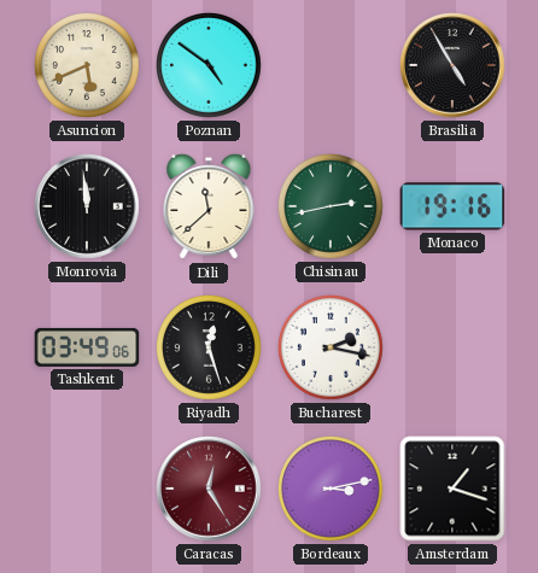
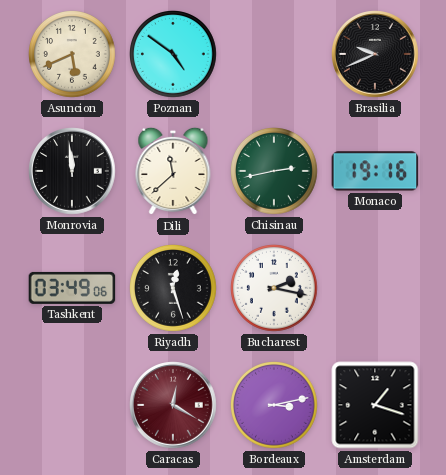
Brasilia: 4:55 -> 9:41 (375, 54)
Caracas: 12:25 -> 12:20 (173, 405)
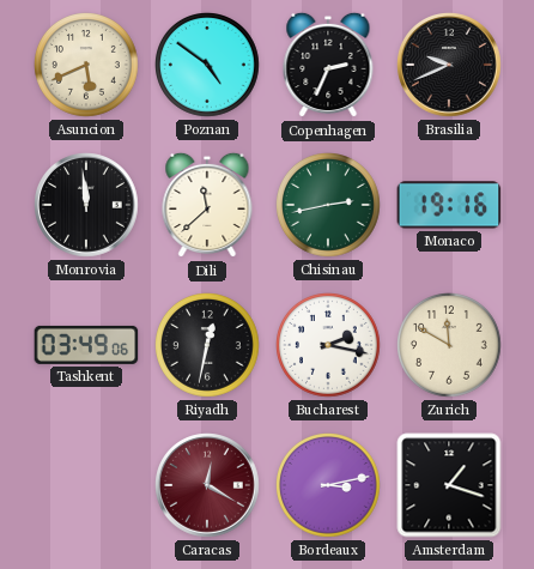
Copenhagen: none -> 2:34 (328, 65)
Riyadh: 12:27 -> 12:32 (208, 346)
Zurich: none -> 11:50 (450, 346)
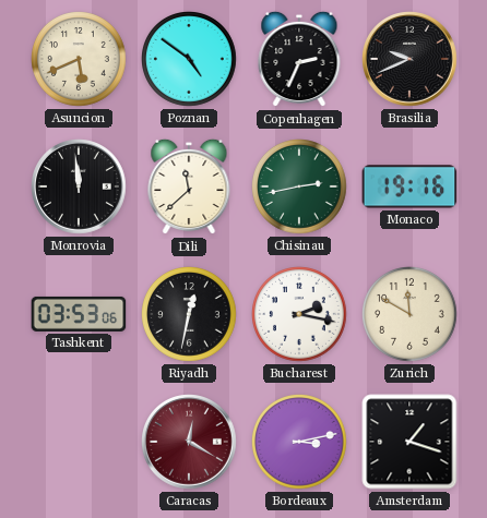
Tashkent: 03:49 -> 03:53 (79, 314)
